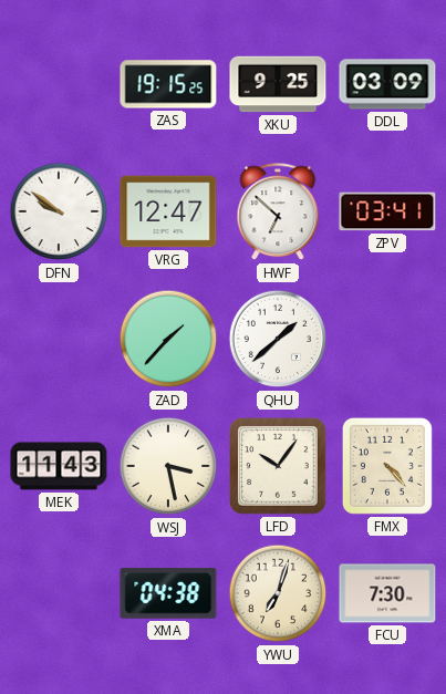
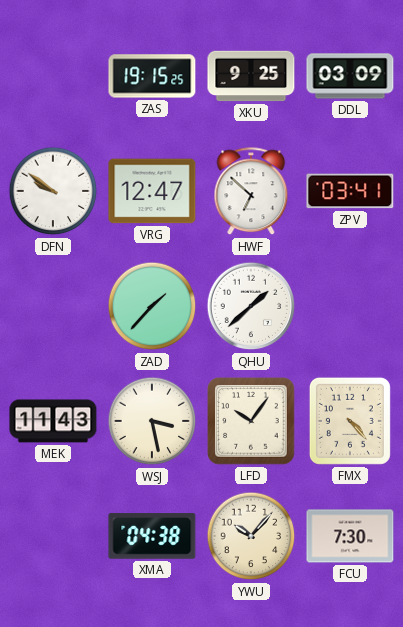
YWU: 7:03 -> 10:07 (251, 536)
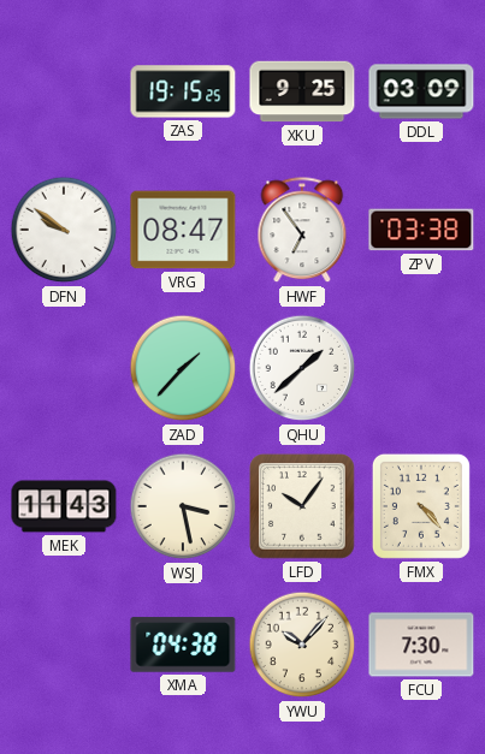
VRG: 12:47 -> 08:47 (183, 230)
HWF: 6:52 -> 6:54 (302, 231)
ZPV: 03:41 -> 03:38 (421, 230)
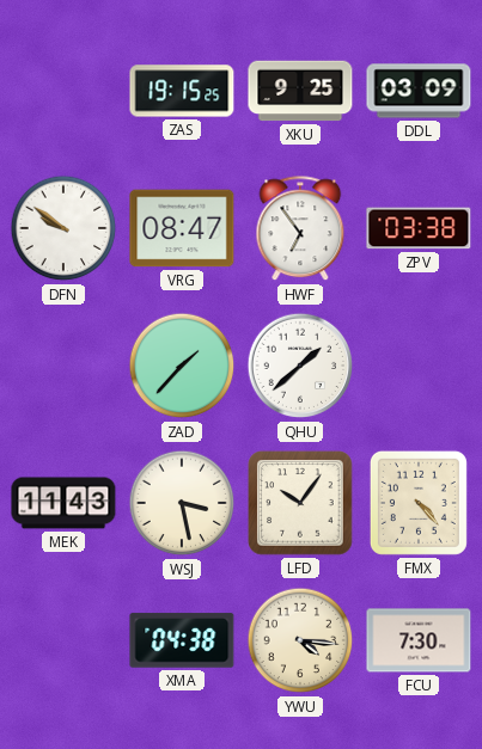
YWU: 10:07 -> 4:16 (300, 640)
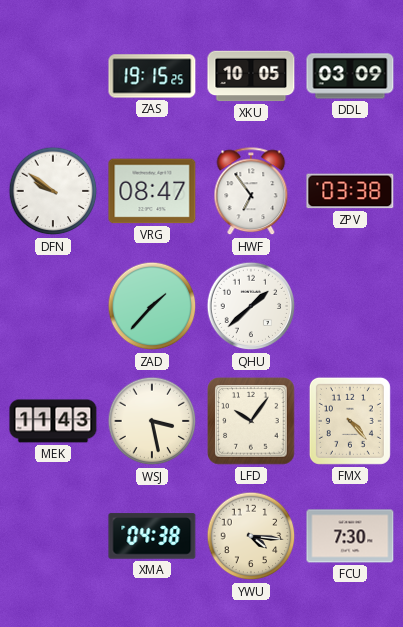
XKU: 9:25 -> 10:05 (251, 76)
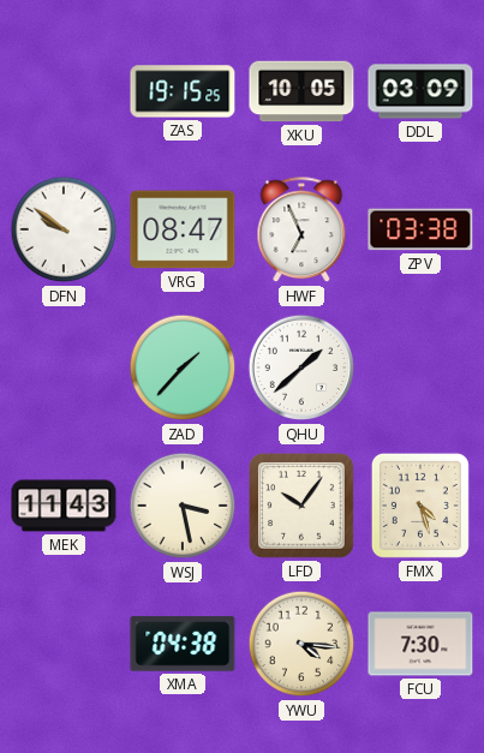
HWF: 6:54 -> 6:56 (301, 231)
FMX: 4:23 -> 4:27 (420, 506)
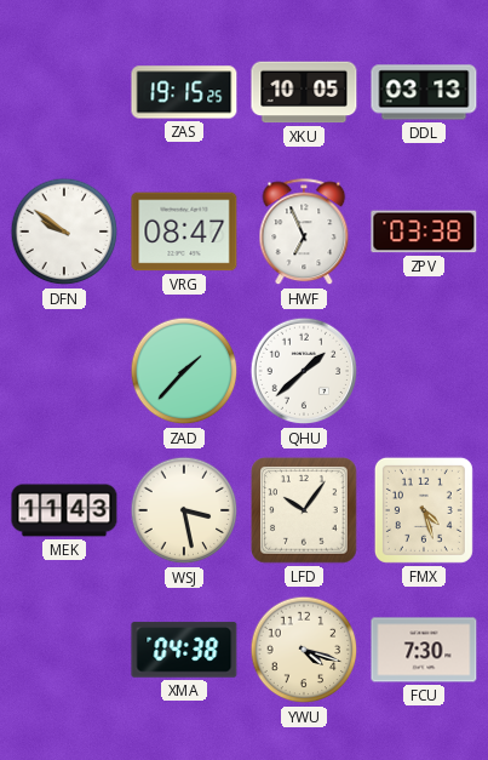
DDL: 03:09 -> 03:13 (424, 92)
YWU: 4:16 -> 4:18 (304, 650)
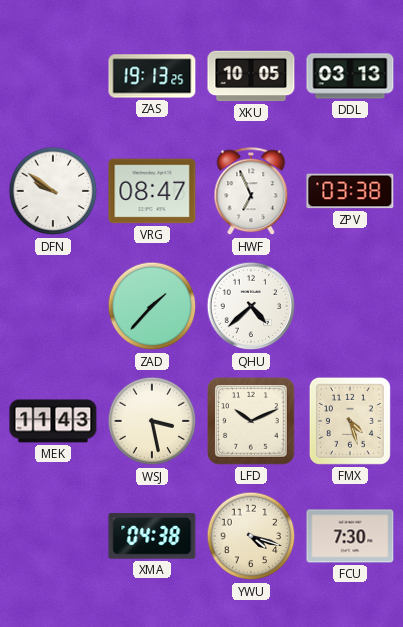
ZAS: 19:15 -> 19:13 (152, 76)
QHU: 1:38 -> 4:38 (251, 306)
LFD: 10:06 -> 10:11 (251, 421)
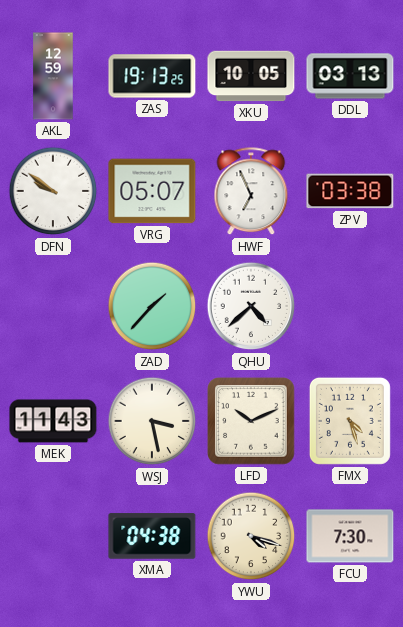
AKL: none -> 12:59 (53, 76)
VRG: 08:47 -> 05:07 (152, 191)
